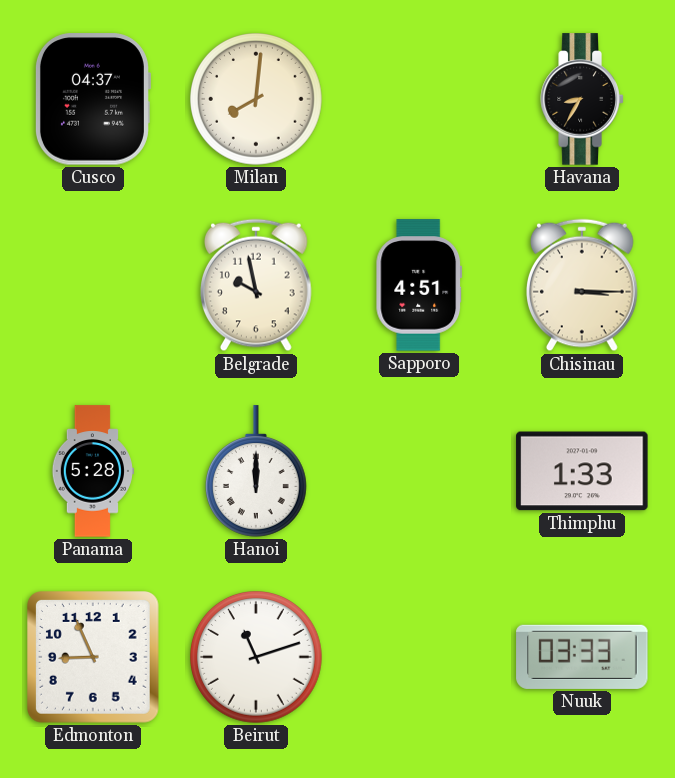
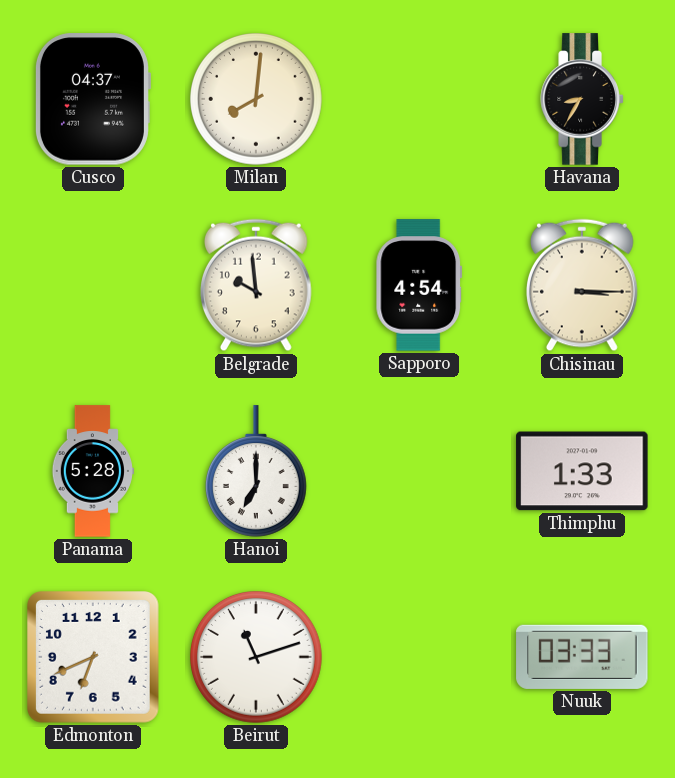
Belgrade: 9:58 -> 9:59 (257, 285)
Sapporo: 4:51 -> 4:54 (419, 285)
Hanoi: 12:00 -> 7:00 (256, 471)
Edmonton: 8:56 -> 6:41 (94, 658)
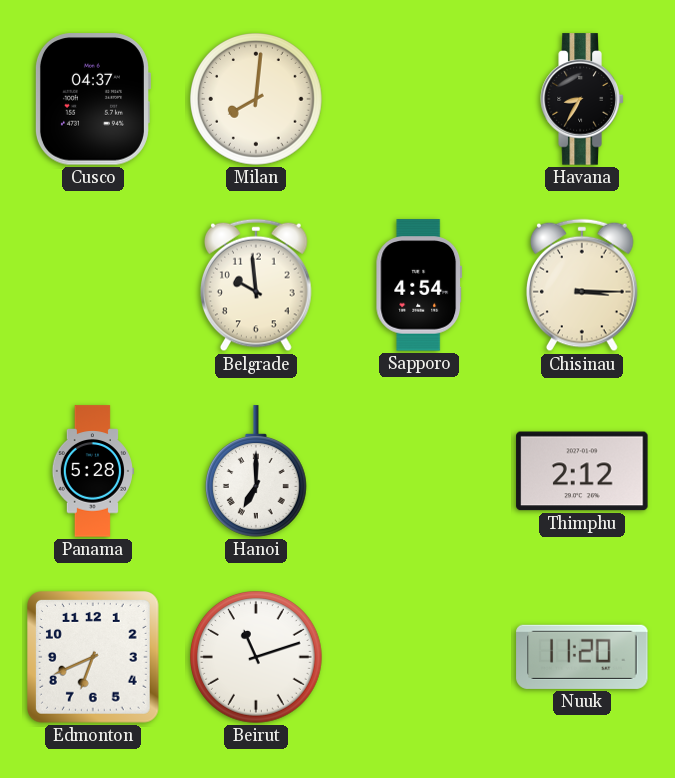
Thimphu: 1:33 -> 2:12 (582, 471)
Nuuk: 03:33 -> 11:20 (582, 657)
